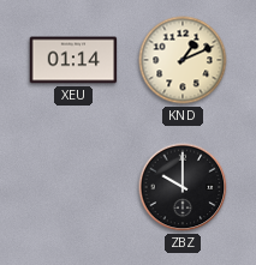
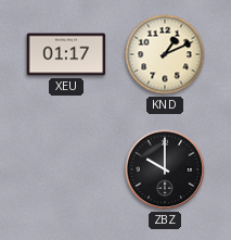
XEU: 01:14 -> 01:17 (66, 54)
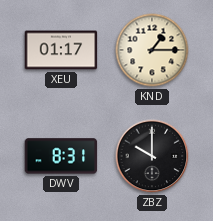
KND: 1:11 -> 1:15 (152, 50)
DWV: none -> 8:31 (61, 156)
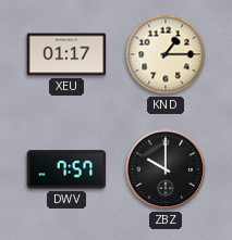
DWV: 8:31 -> 7:57 (66, 169)
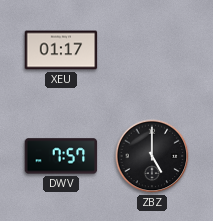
KND: 1:15 -> none (166, 54)
ZBZ: 10:00 -> 5:00 (152, 156)
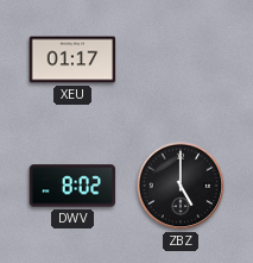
DWV: 7:57 -> 8:02 (72, 186)
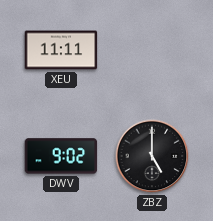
XEU: 01:17 -> 11:11 (61, 50)
DWV: 8:02 -> 9:02 (61, 156)
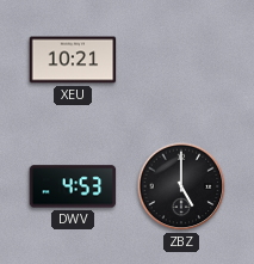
XEU: 11:11 -> 10:21 (73, 60)
DWV: 9:02 -> 4:53 (73, 186)
